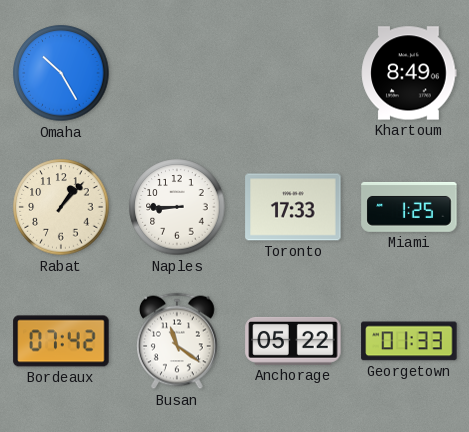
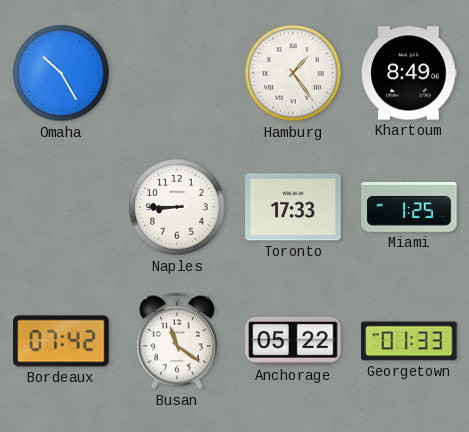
Hamburg: none -> 1:24 (293, 73)
Rabat: 1:07 -> none (61, 207)
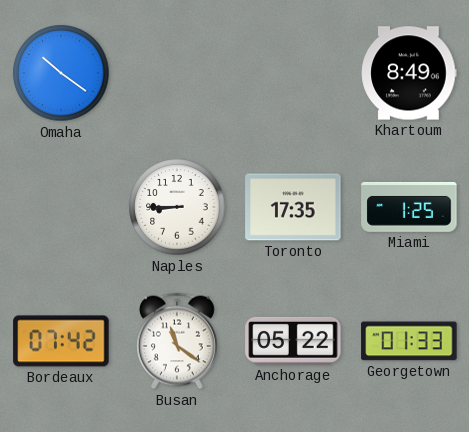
Omaha: 10:25 -> 10:21 (61, 73)
Hamburg: 1:24 -> none (293, 73)
Toronto: 17:33 -> 17:35 (293, 207)
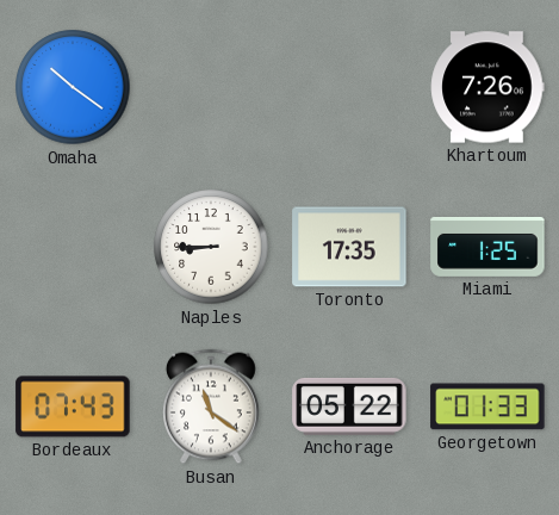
Khartoum: 8:49 -> 7:26 (487, 87)
Bordeaux: 07:42 -> 07:43 (73, 407)
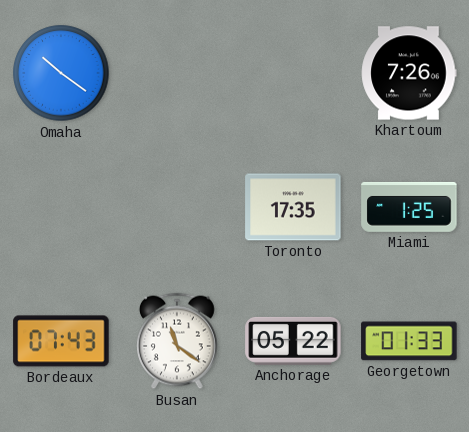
Naples: 8:45 -> none (211, 247)
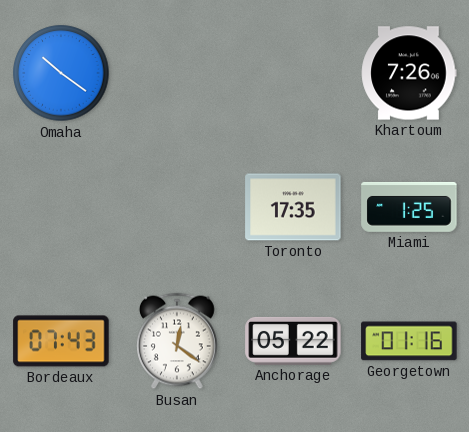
Busan: 11:21 -> 12:21 (177, 341)
Georgetown: 01:33 -> 01:16 (409, 341)
